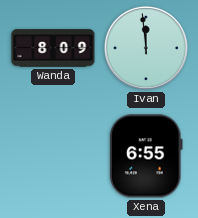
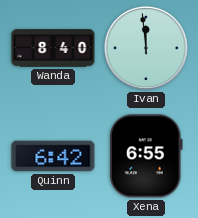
Wanda: 8:09 -> 8:40 (53, 48)
Quinn: none -> 6:42 (53, 156)
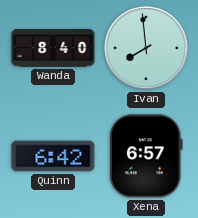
Ivan: 11:59 -> 7:59 (146, 48)
Xena: 6:55 -> 6:57 (146, 156)
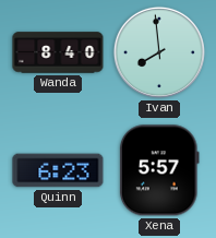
Quinn: 6:42 -> 6:23 (58, 170)
Xena: 6:57 -> 5:57 (159, 170)
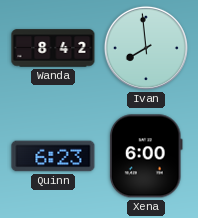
Wanda: 8:40 -> 8:42 (53, 48)
Xena: 5:57 -> 6:00 (146, 156)
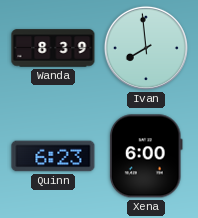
Wanda: 8:42 -> 8:39 (53, 48)
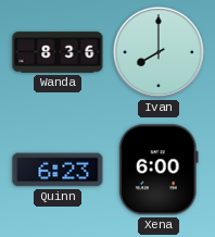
Wanda: 8:39 -> 8:36 (58, 52)
Ivan: 7:59 -> 8:00 (159, 52)
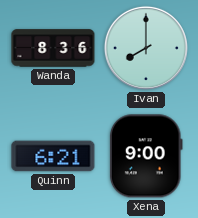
Quinn: 6:23 -> 6:21 (53, 156)
Xena: 6:00 -> 9:00 (146, 156)
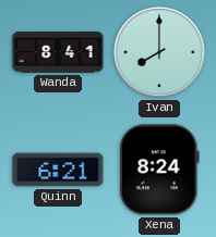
Wanda: 8:36 -> 8:41 (58, 52)
Xena: 9:00 -> 8:24 (159, 170)
